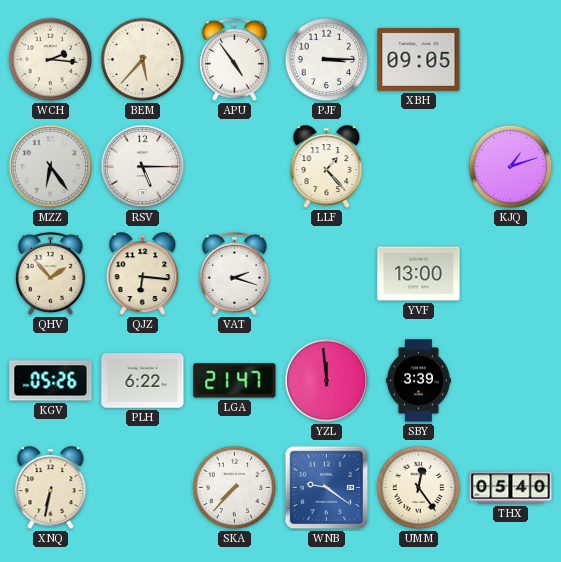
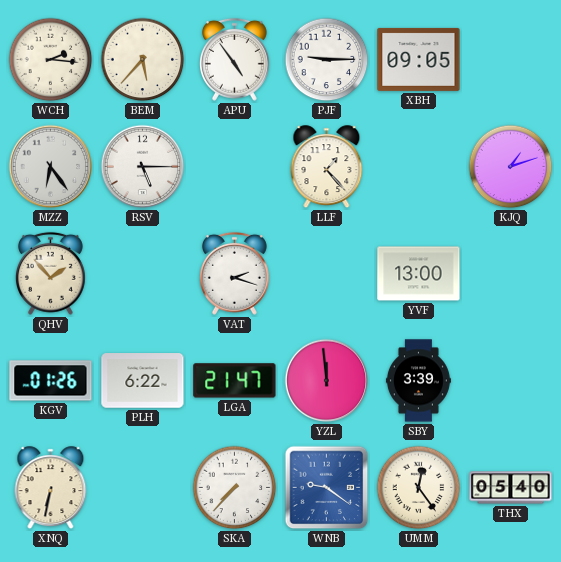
PJF: 3:15 -> 9:15 (327, 60)
QJZ: 6:16 -> none (143, 274)
KGV: 05:26 -> 01:26 (51, 381)
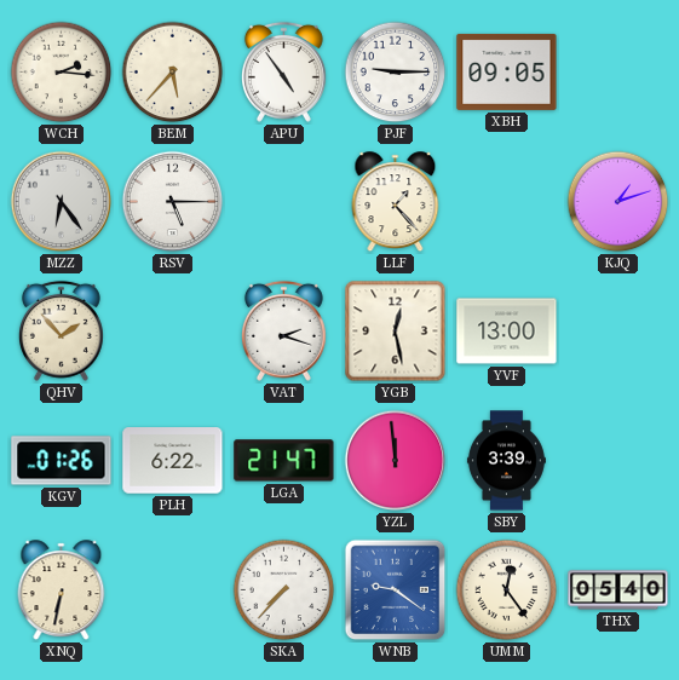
YGB: none -> 12:28 (396, 332)
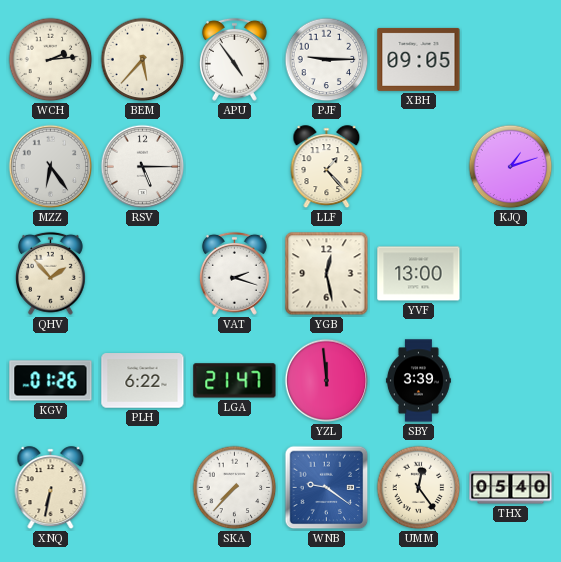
WCH: 2:16 -> 2:14 (51, 60)
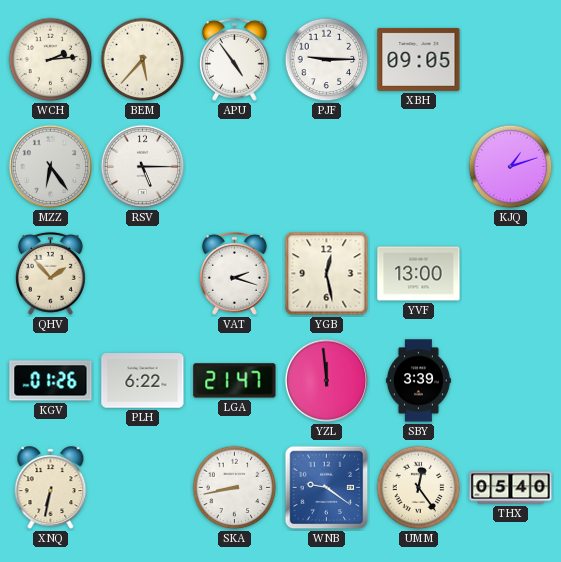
LLF: 1:23 -> none (327, 167)
SKA: 7:37 -> 8:43 (235, 488)
